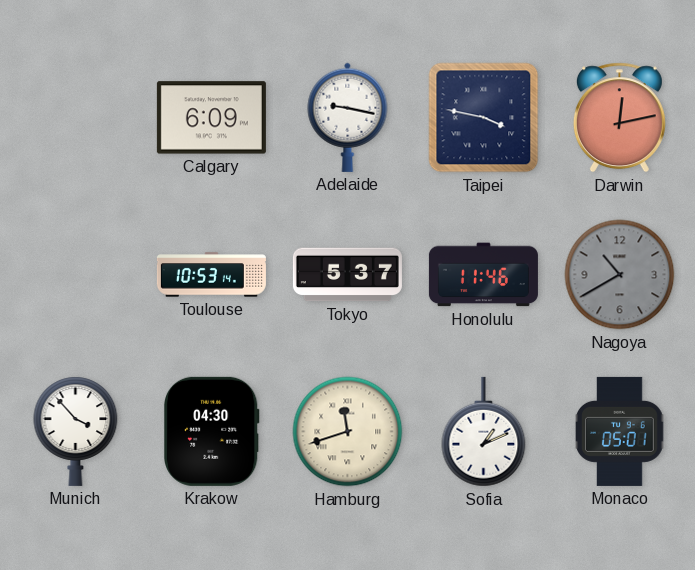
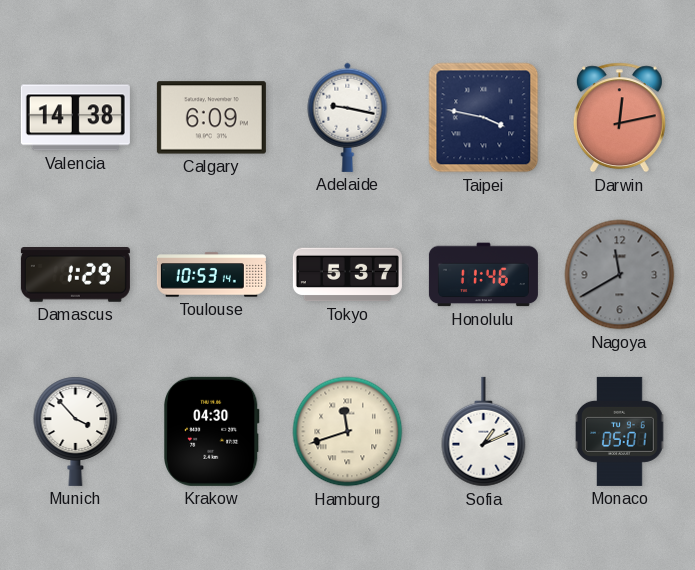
Valencia: none -> 14:38 (75, 118)
Damascus: none -> 1:29 (75, 275)
Nagoya: 10:40 -> 11:40 (620, 275)
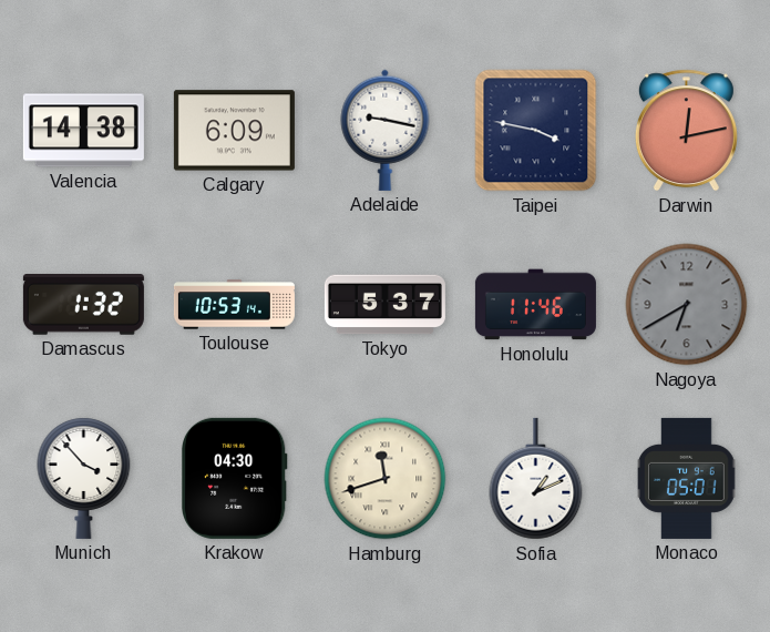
Damascus: 1:29 -> 1:32 (83, 305)
Nagoya: 11:40 -> 6:40 (687, 305)
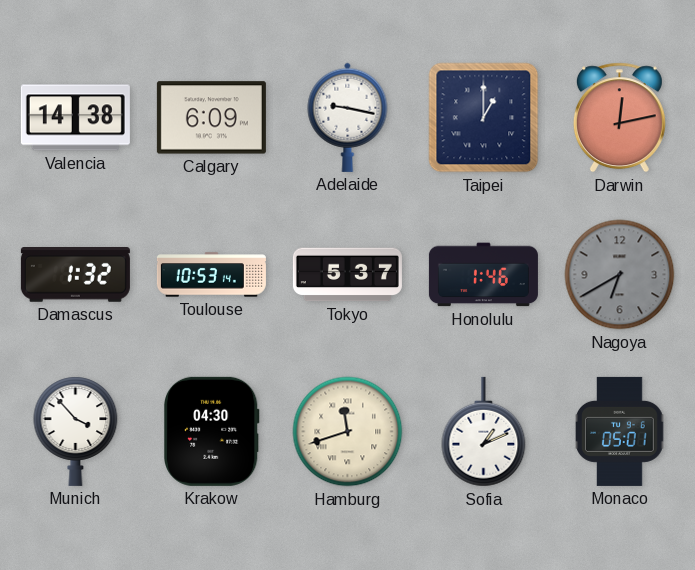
Taipei: 3:47 -> 1:00 (484, 118)
Honolulu: 11:46 -> 1:46 (483, 275)
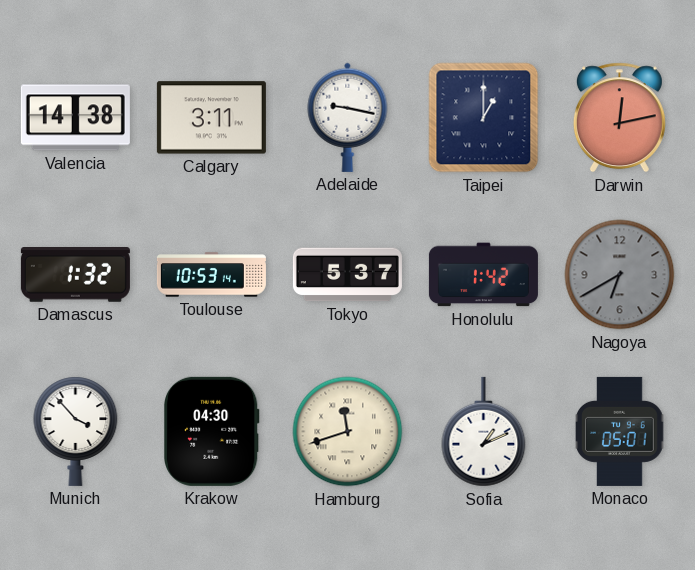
Calgary: 6:09 -> 3:11 (211, 118)
Honolulu: 1:46 -> 1:42 (483, 275)
